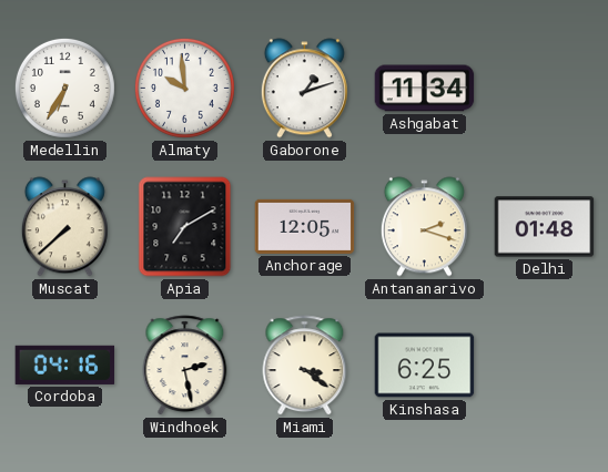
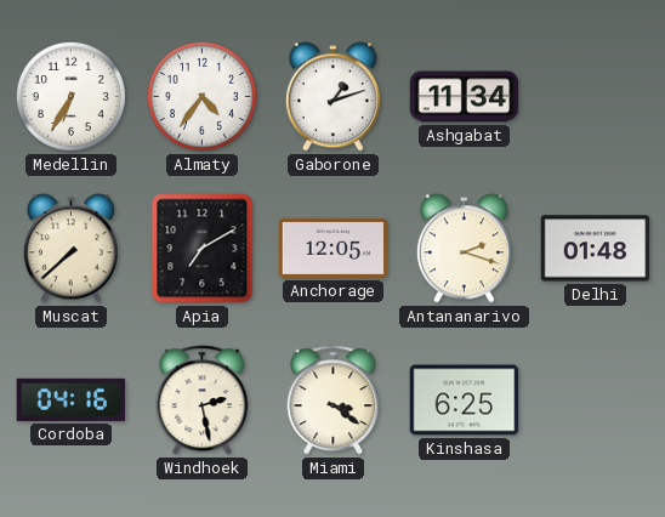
Almaty: 9:59 -> 4:36 (201, 96)
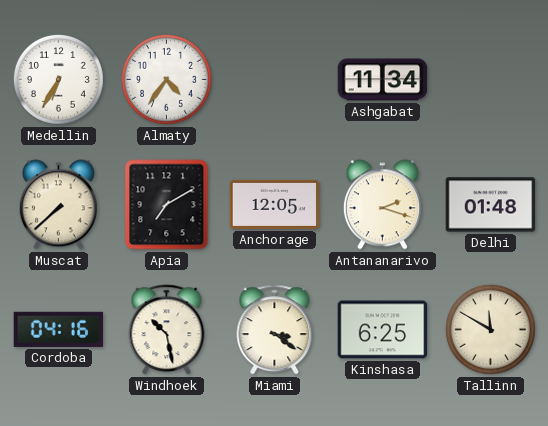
Gaborone: 1:12 -> none (332, 97)
Windhoek: 2:28 -> 10:28 (167, 330)
Tallinn: none -> 11:50 (490, 329)
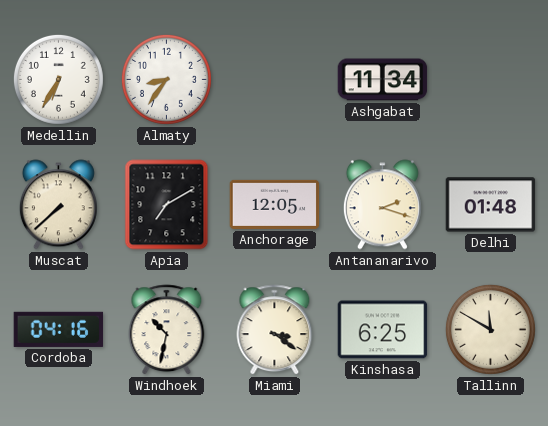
Almaty: 4:36 -> 8:36 (166, 79)
Windhoek: 10:28 -> 10:32 (167, 330)
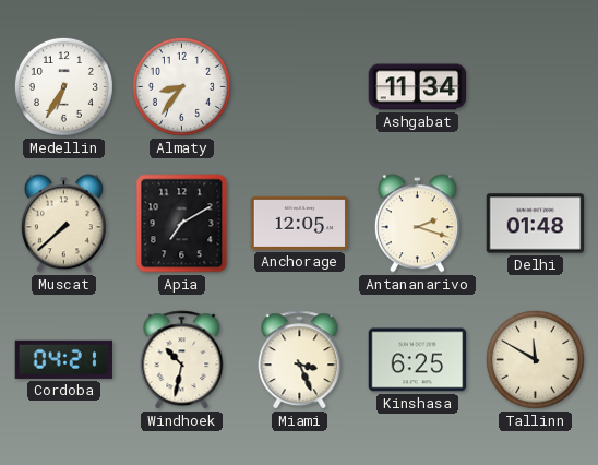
Cordoba: 04:16 -> 04:21 (64, 359)
Miami: 3:21 -> 3:26 (300, 360)
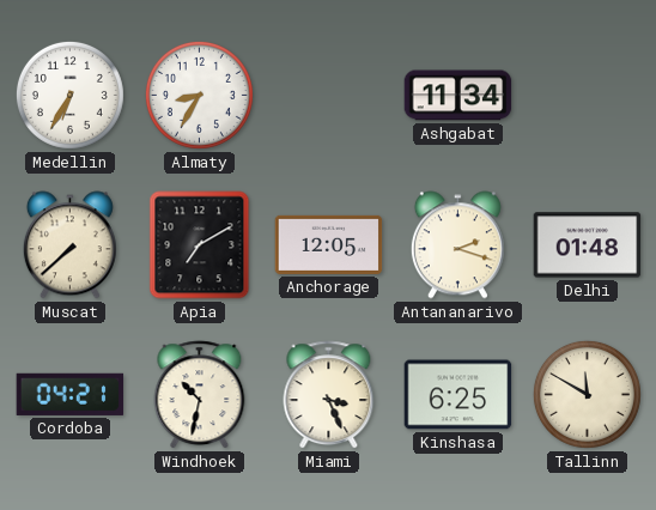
Almaty: 8:36 -> 8:35 (199, 95)
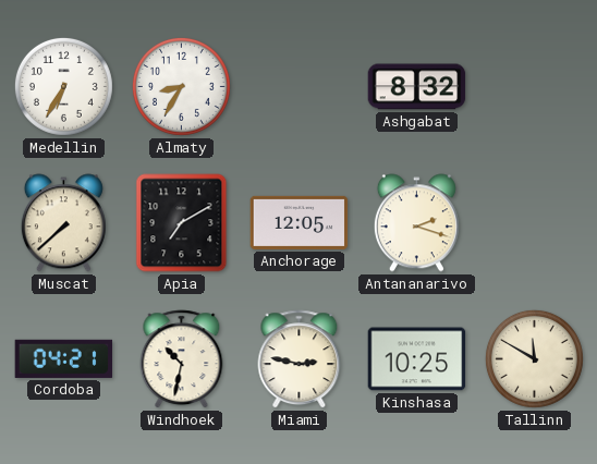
Ashgabat: 11:34 -> 8:32 (417, 87)
Delhi: 01:48 -> none (588, 245)
Miami: 3:26 -> 2:47 (300, 359)
Kinshasa: 6:25 -> 10:25 (417, 359)
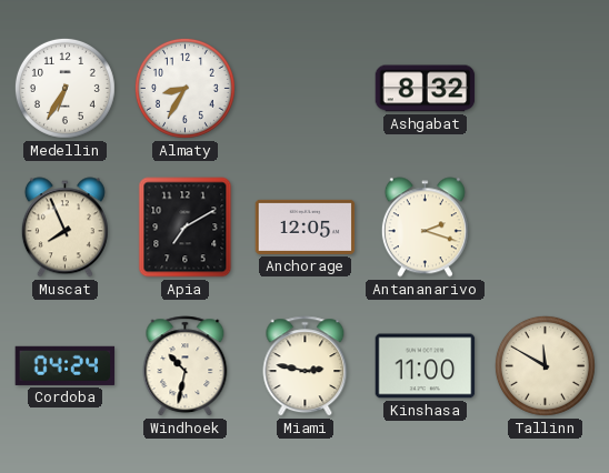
Muscat: 7:38 -> 7:56 (64, 228)
Cordoba: 04:21 -> 04:24 (66, 365)
Kinshasa: 10:25 -> 11:00 (426, 366)
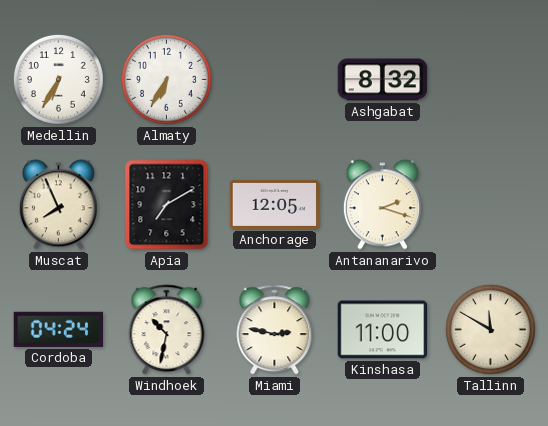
Almaty: 8:35 -> 6:35 (166, 79)
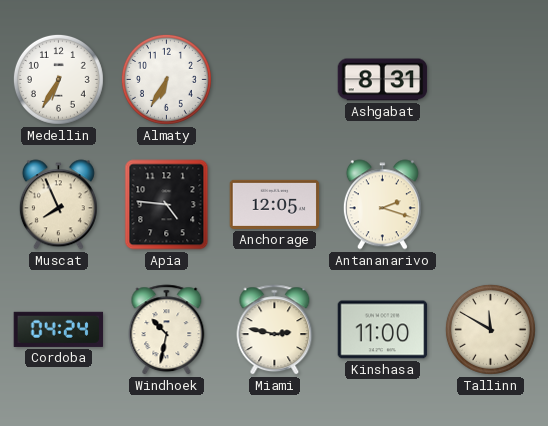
Ashgabat: 8:32 -> 8:31 (383, 80)
Apia: 7:10 -> 4:46 (167, 205)
